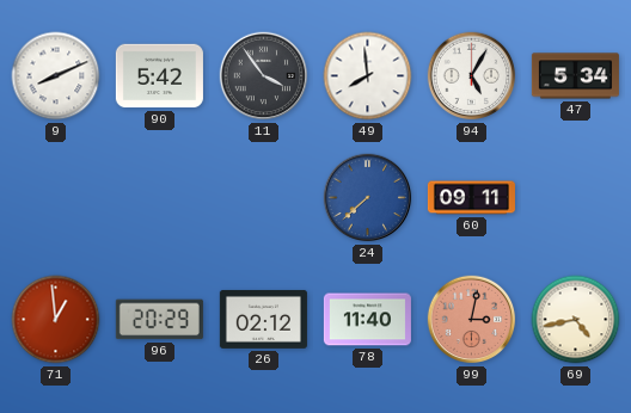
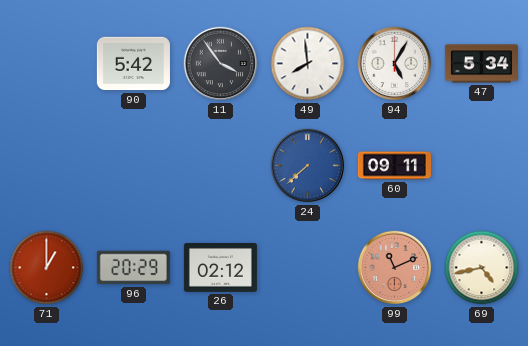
9: 8:11 -> none (56, 76)
71: 12:59 -> 1:00 (47, 268)
78: 11:40 -> none (367, 320)
99: 3:02 -> 11:11 (395, 268)
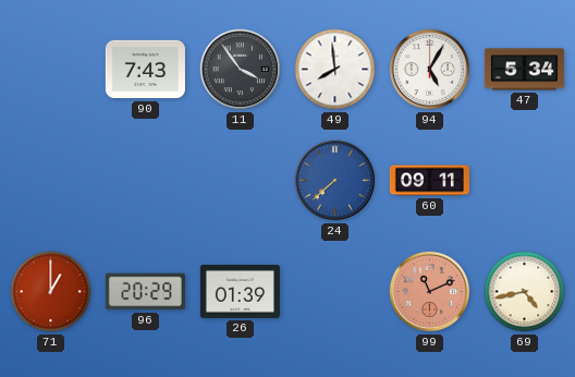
90: 5:42 -> 7:43 (145, 70)
26: 02:12 -> 01:39 (240, 291)
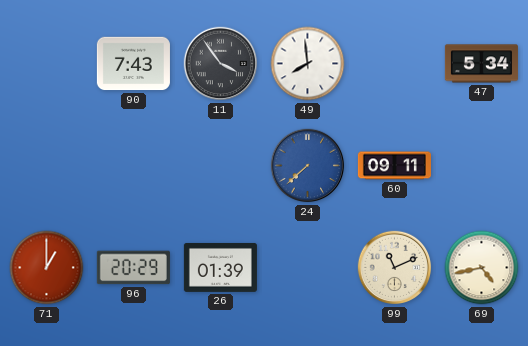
94: 5:05 -> none (430, 70)
99 dial: salmon -> cream (395, 268)
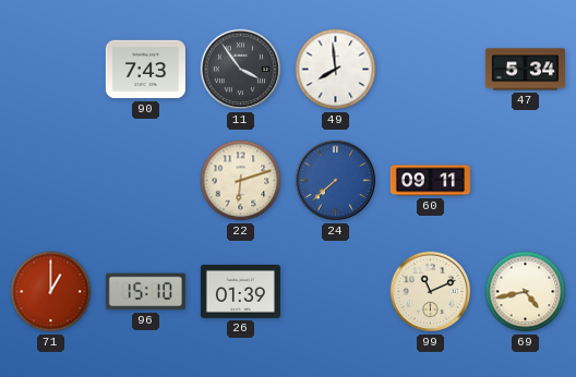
22: none -> 6:12 (241, 181)
96: 20:29 -> 15:10 (145, 292)
